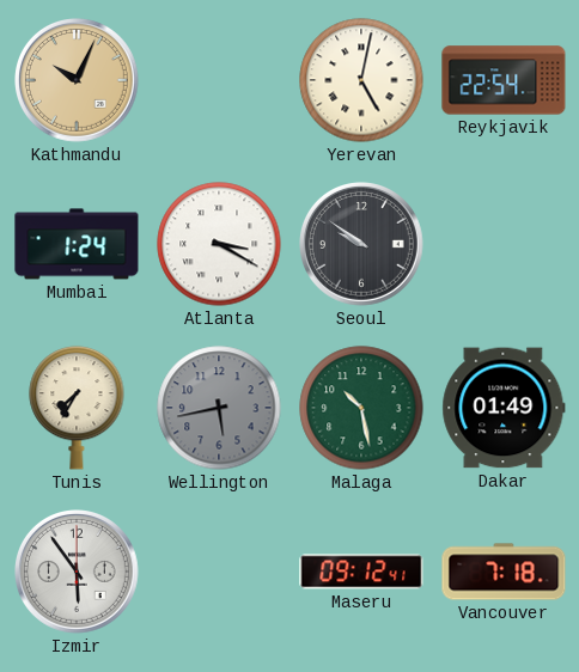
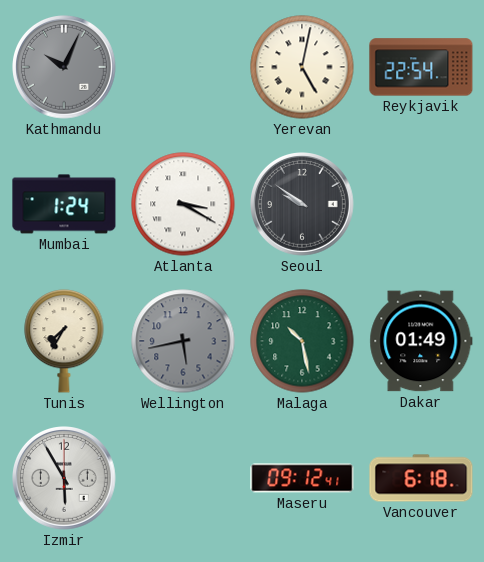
Kathmandu dial: champagne -> grey (65, 68)
Izmir: 5:54 -> 5:55 (65, 479)
Vancouver: 7:18 -> 6:18 (421, 478)
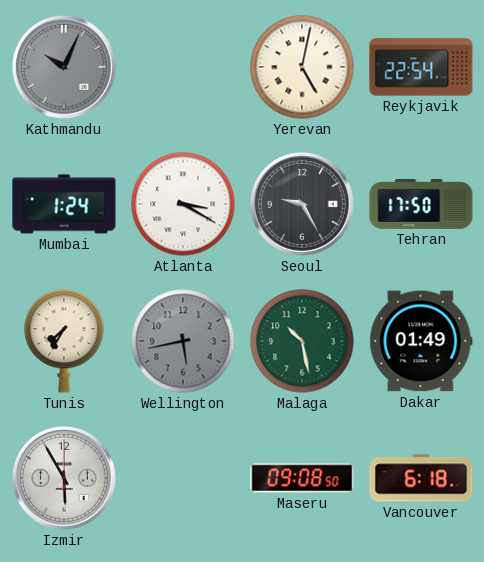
Seoul: 9:51 -> 9:25 (303, 205)
Tehran: none -> 17:50 (421, 205)
Maseru: 09:12 -> 09:08 (302, 478)
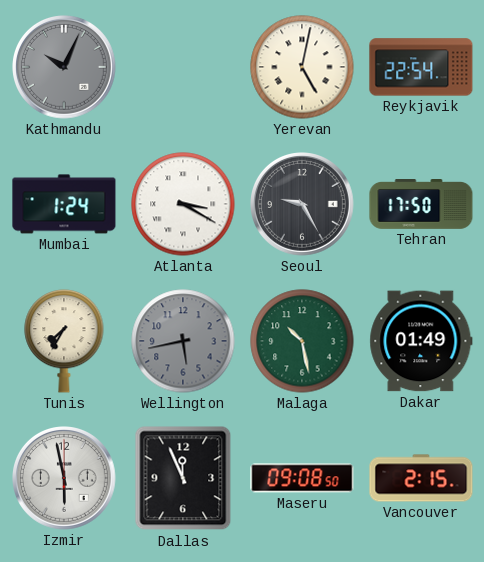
Izmir: 5:55 -> 5:58 (65, 479)
Dallas: none -> 11:56 (183, 478)
Vancouver: 6:18 -> 2:15 (421, 478)
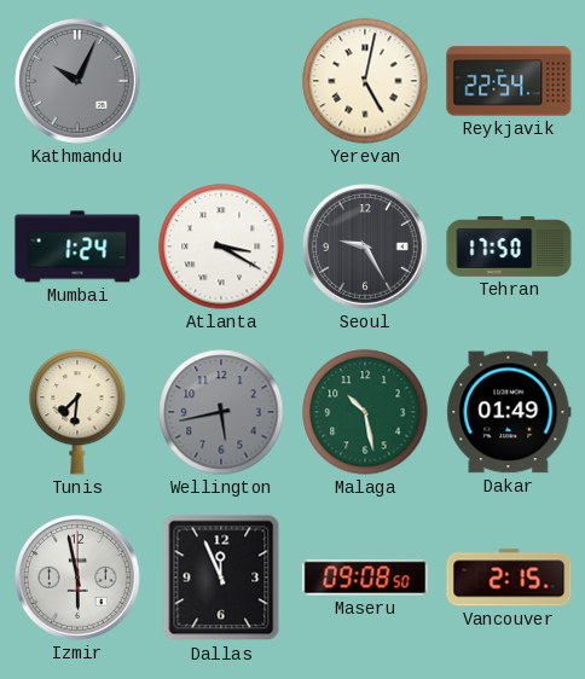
Tunis: 7:35 -> 7:31 (77, 412)
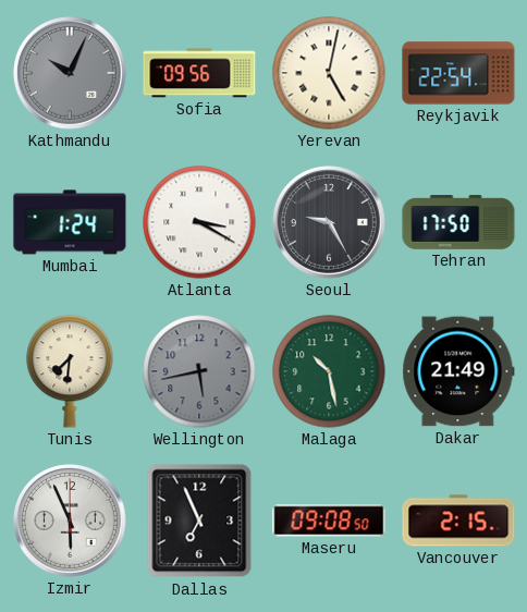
Sofia: none -> 09:56 (199, 73)
Dakar: 01:49 -> 21:49 (458, 371)
Izmir: 5:58 -> 5:56 (71, 522)
Dallas: 11:56 -> 6:56 (199, 521)
